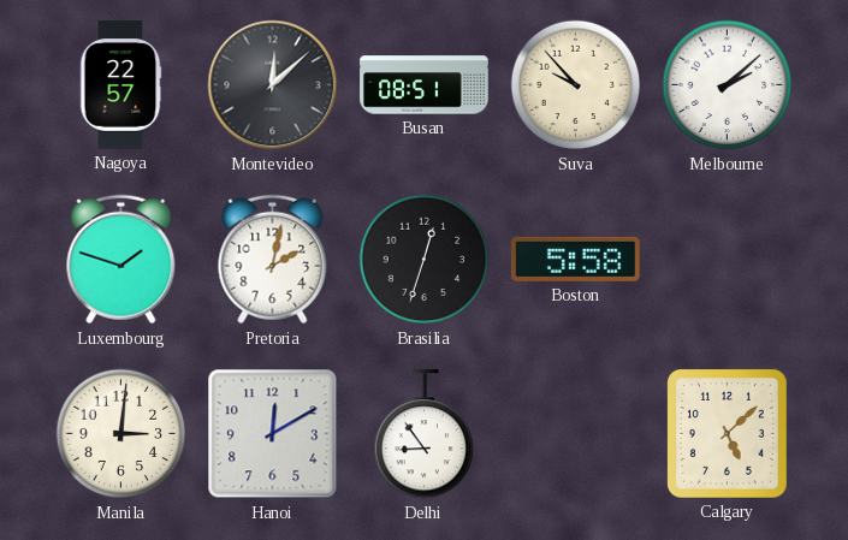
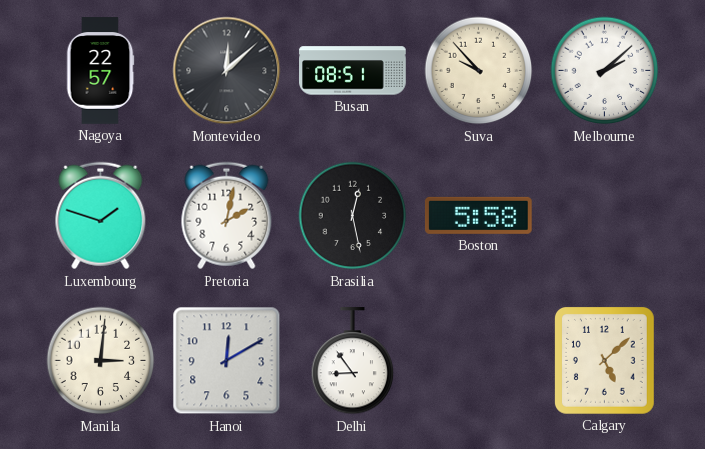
Brasilia: 12:33 -> 12:28 (353, 216)
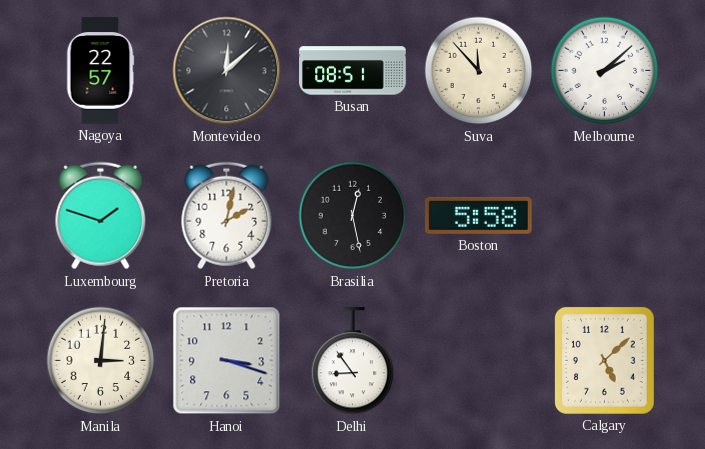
Suva: 9:53 -> 11:53 (479, 71)
Hanoi: 12:10 -> 3:18 (227, 361)
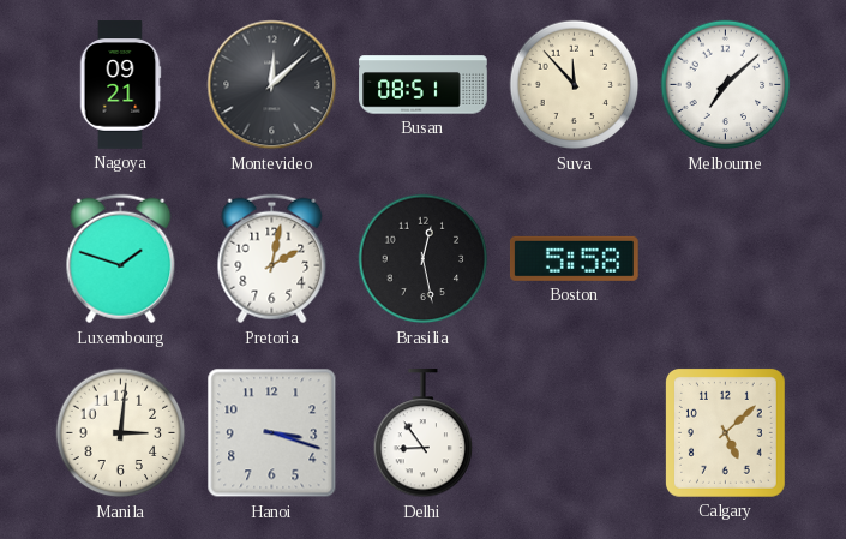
Nagoya: 22:57 -> 09:21 (120, 85)
Melbourne: 2:08 -> 7:08 (726, 85)
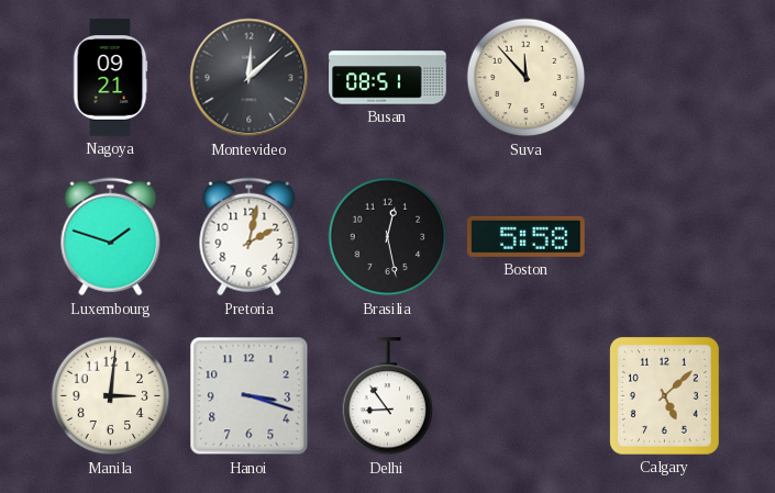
Melbourne: 7:08 -> none (726, 85)
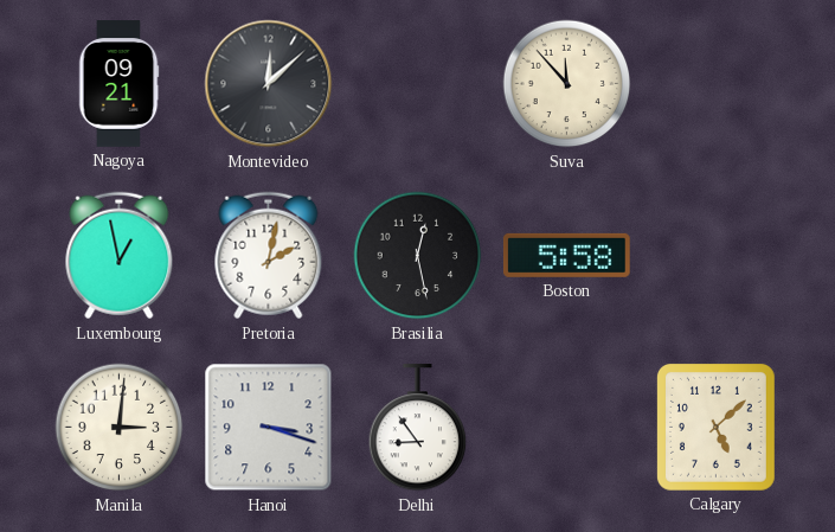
Busan: 08:51 -> none (388, 78)
Luxembourg: 1:48 -> 12:58 (120, 256)
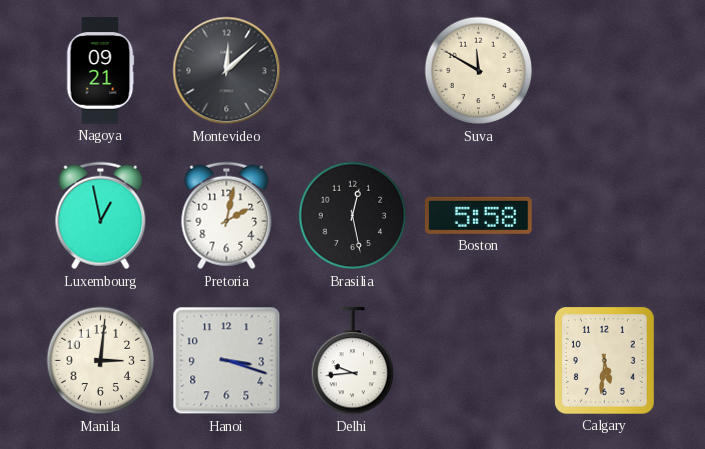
Suva: 11:53 -> 11:50 (479, 71)
Delhi: 8:54 -> 9:44 (353, 362)
Calgary: 5:08 -> 5:31 (604, 360)
